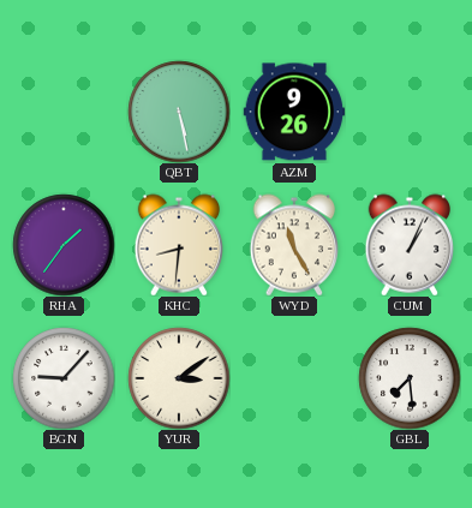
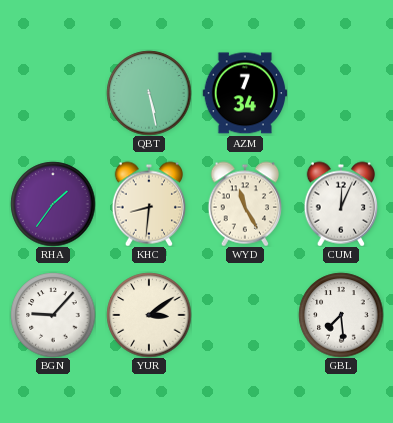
AZM: 9:26 -> 7:34 (245, 93)
CUM: 1:04 -> 12:04 (340, 204)
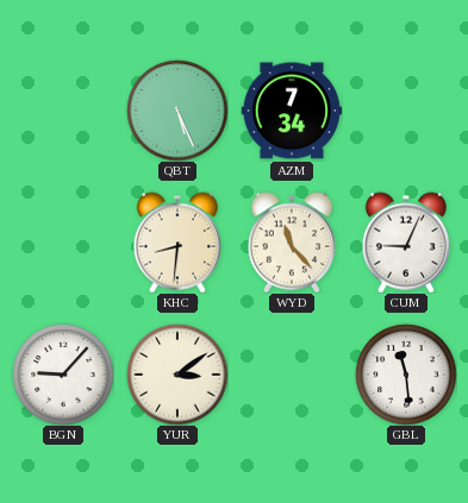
QBT: 5:28 -> 5:26 (177, 111)
RHA: 1:36 -> none (53, 204)
WYD: 11:25 -> 11:23 (291, 243)
CUM: 12:04 -> 9:04 (405, 243)
GBL: 7:29 -> 11:29 (406, 375)
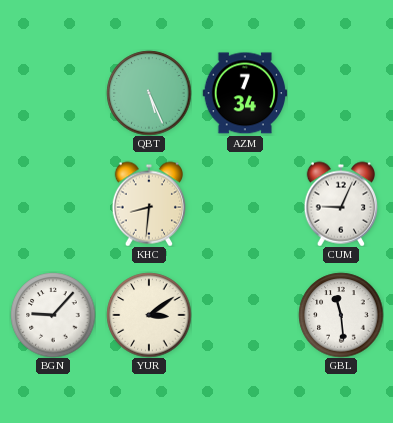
WYD: 11:23 -> none (291, 243)
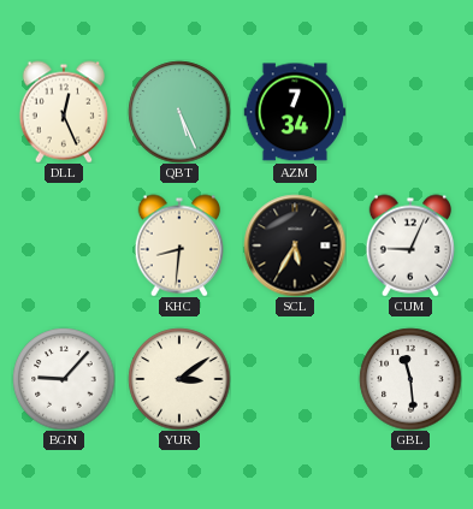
DLL: none -> 12:26 (63, 112)
SCL: none -> 5:35 (295, 245)
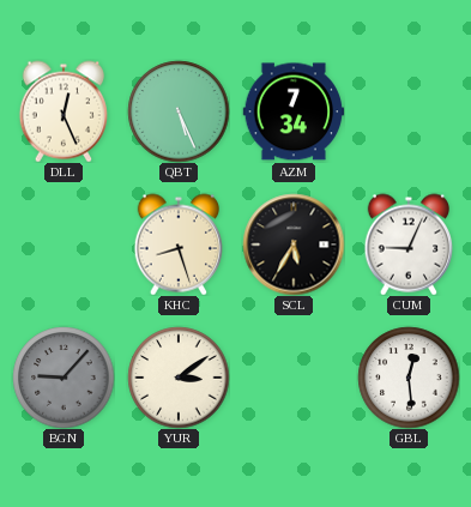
KHC: 8:31 -> 8:27 (177, 245)
BGN dial: white -> grey (64, 378)
GBL: 11:29 -> 12:29 (409, 378)
